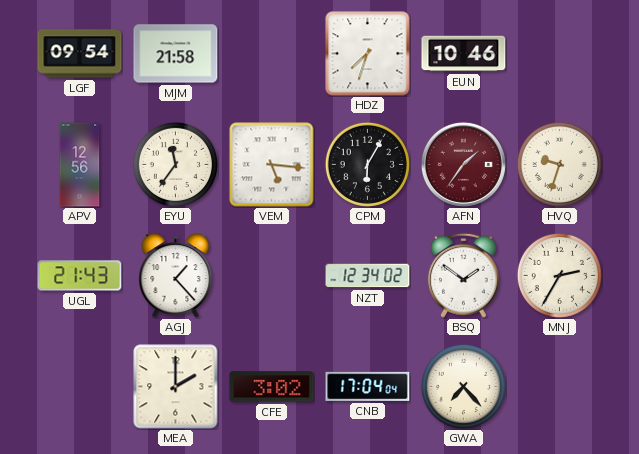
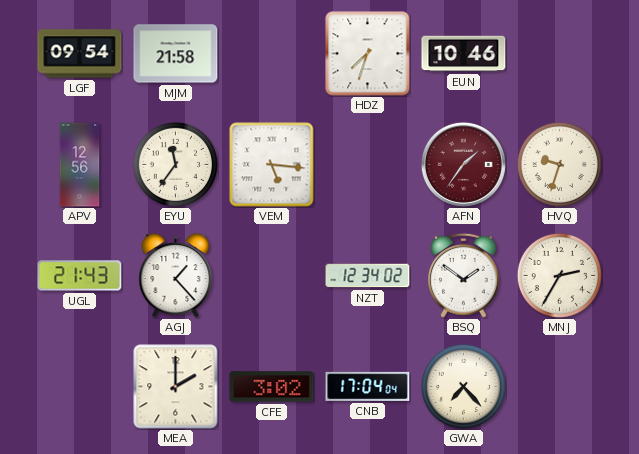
CPM: 6:05 -> none (367, 164)
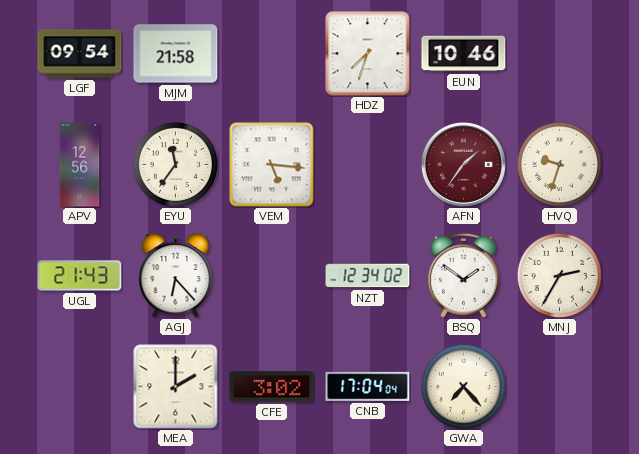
AGJ: 1:23 -> 6:23 (176, 275)
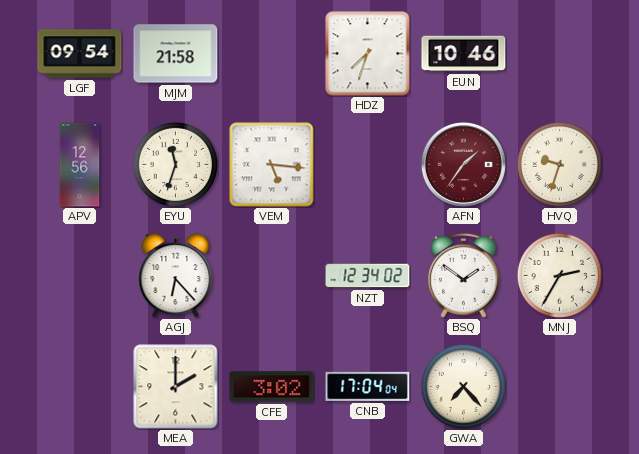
EYU: 11:36 -> 11:33 (175, 164)
UGL: 21:43 -> none (80, 276)
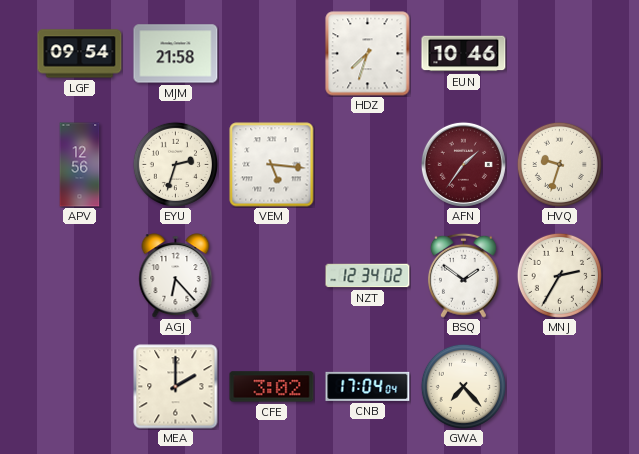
EYU: 11:33 -> 2:33 (175, 164)
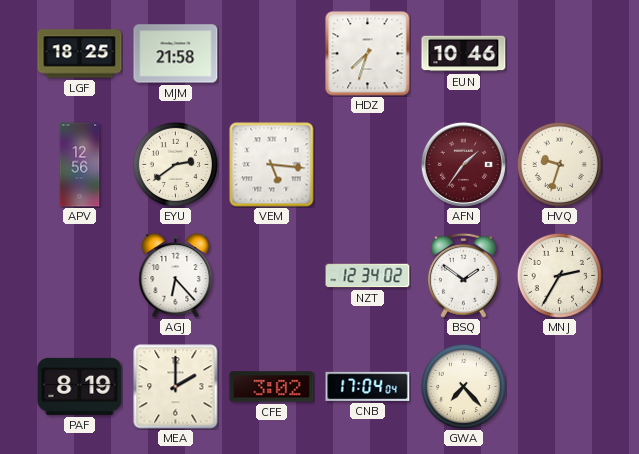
LGF: 09:54 -> 18:25 (80, 54)
EYU: 2:33 -> 2:39 (175, 164)
PAF: none -> 8:19 (80, 386)
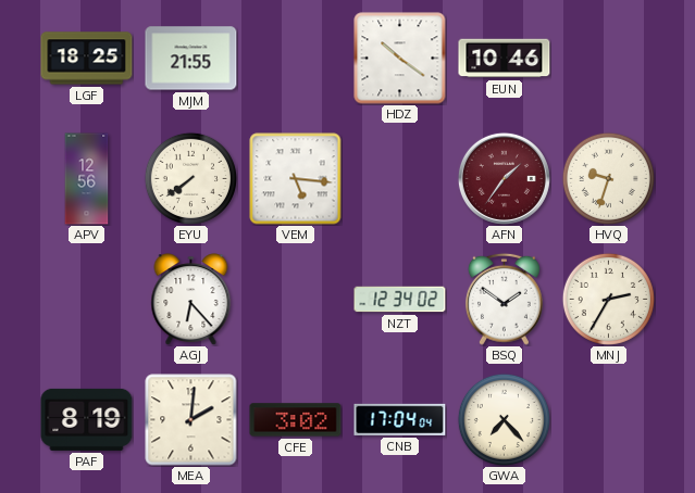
MJM: 21:58 -> 21:55 (191, 59)
HDZ: 7:33 -> 10:21 (400, 59)
EYU: 2:39 -> 7:39 (190, 178)
MEA: 2:00 -> 2:01 (191, 420)
